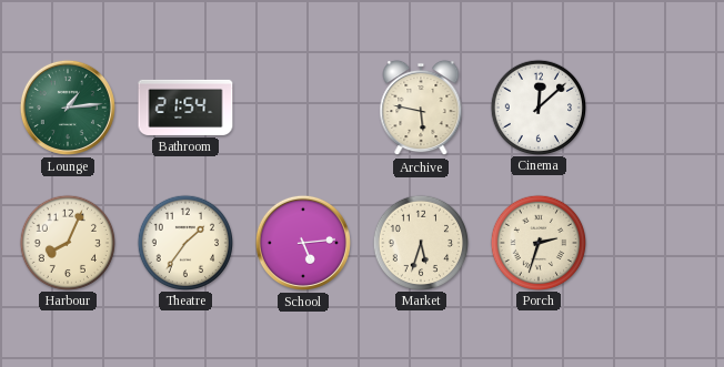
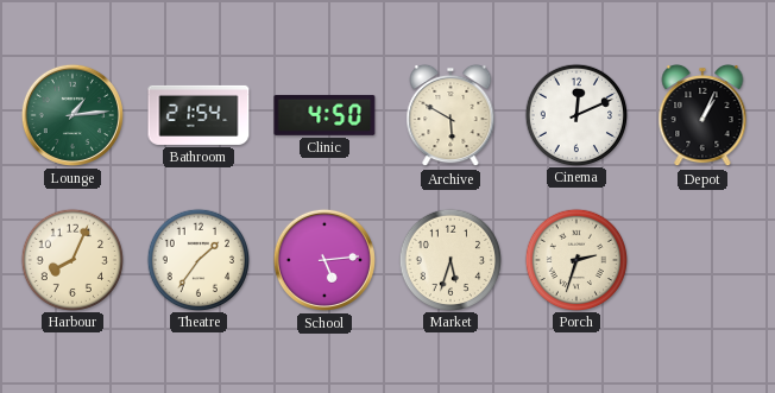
Clinic: none -> 4:50 (325, 115)
Archive: 5:47 -> 5:50 (450, 115)
Cinema: 12:08 -> 12:11 (575, 114)
Depot: none -> 1:04 (702, 115)
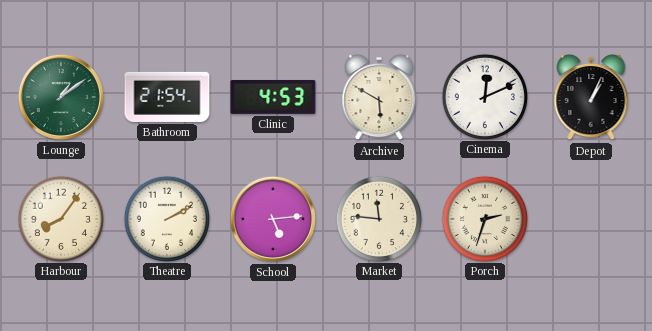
Lounge: 1:14 -> 1:09 (61, 97)
Clinic: 4:50 -> 4:53 (273, 97)
Harbour: 8:04 -> 8:06 (60, 218)
Theatre: 1:36 -> 2:10 (166, 218)
Market: 5:33 -> 11:46 (378, 218)
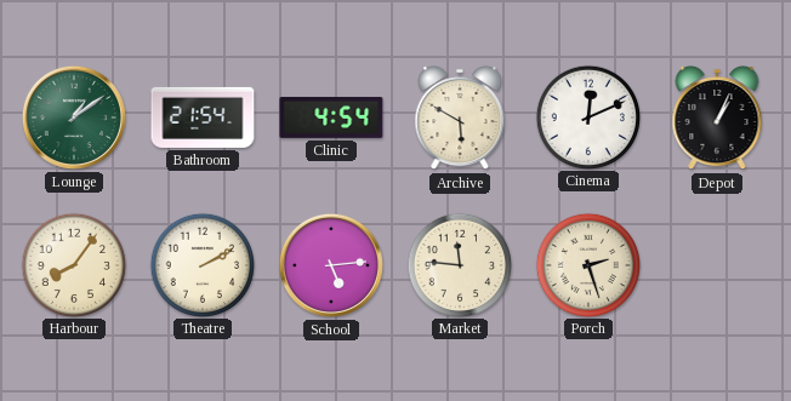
Clinic: 4:53 -> 4:54 (331, 118)
Porch: 2:33 -> 2:27 (587, 264)
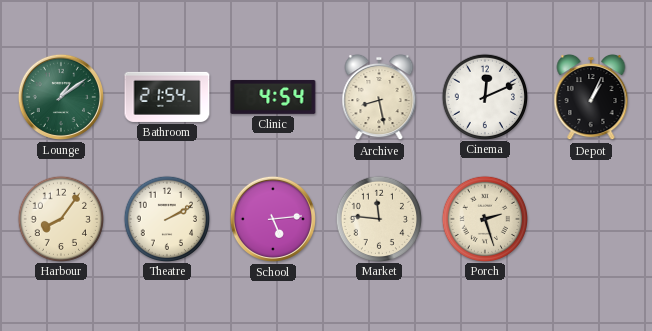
Archive: 5:50 -> 8:28 (379, 97)
